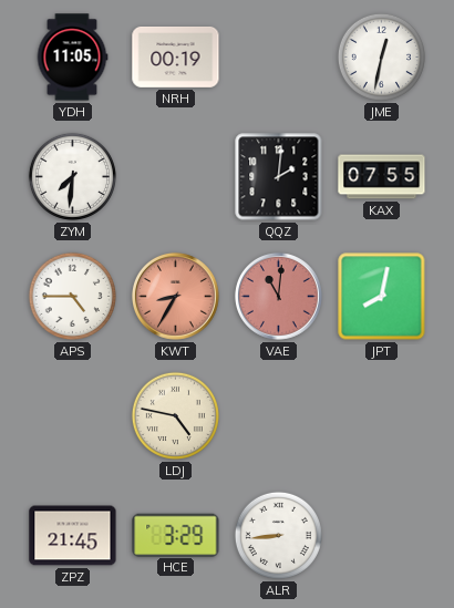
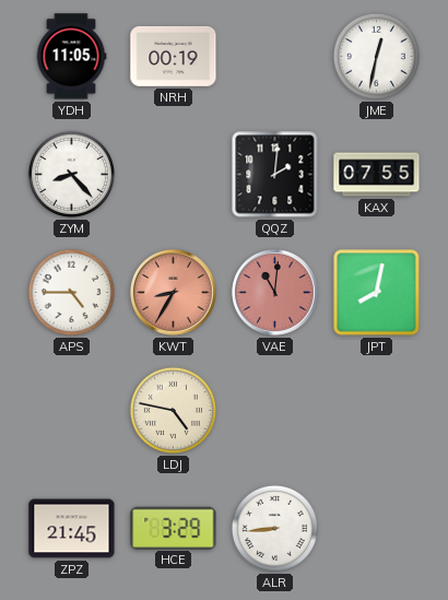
ZYM: 7:31 -> 8:23 (71, 174)
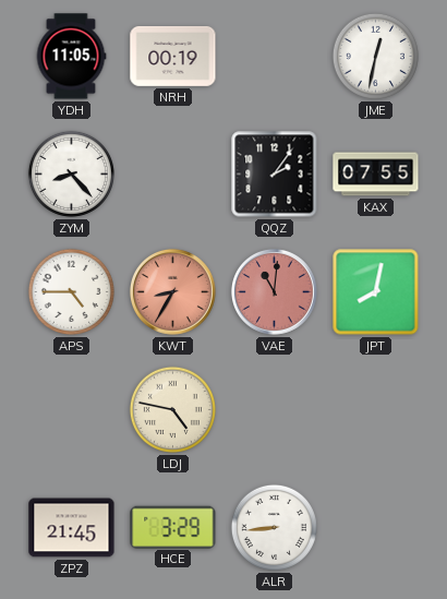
QQZ: 2:01 -> 2:06 (275, 175)
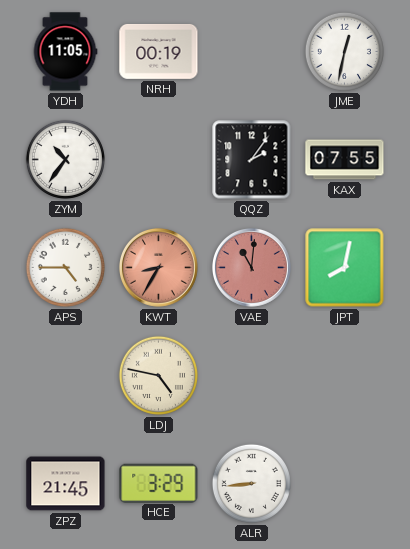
ZYM: 8:23 -> 10:36 (65, 159)
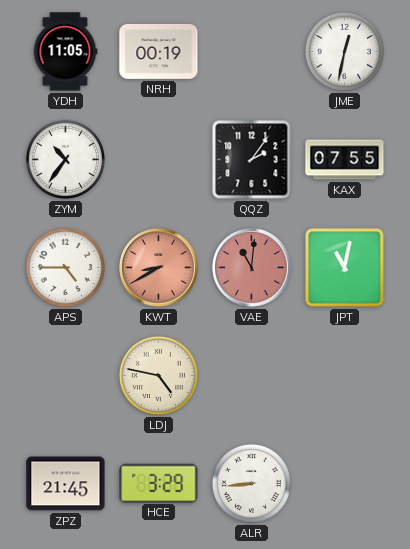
KWT: 8:35 -> 8:40 (158, 267)
JPT: 8:02 -> 11:02 (345, 268)
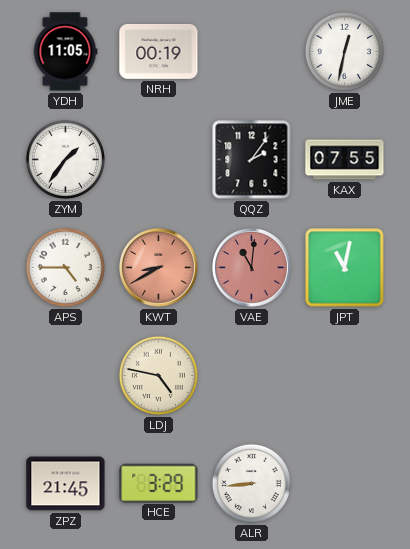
ZYM: 10:36 -> 1:36 (65, 159)
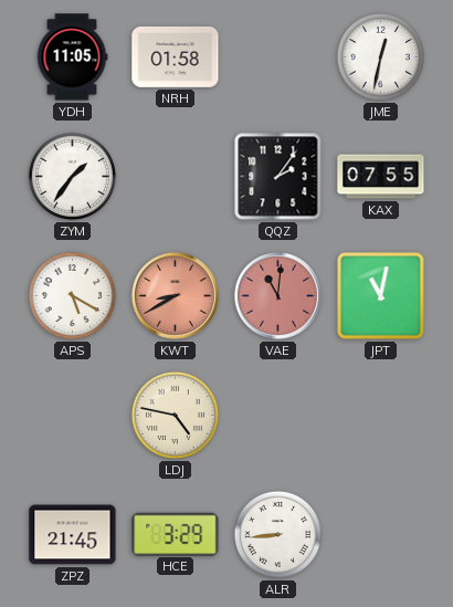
NRH: 00:19 -> 01:58 (176, 56)
APS: 4:45 -> 5:20 (72, 295)
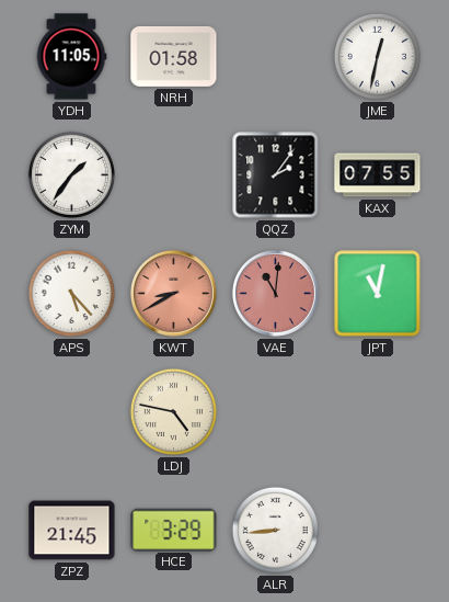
APS: 5:20 -> 5:23 (71, 293)
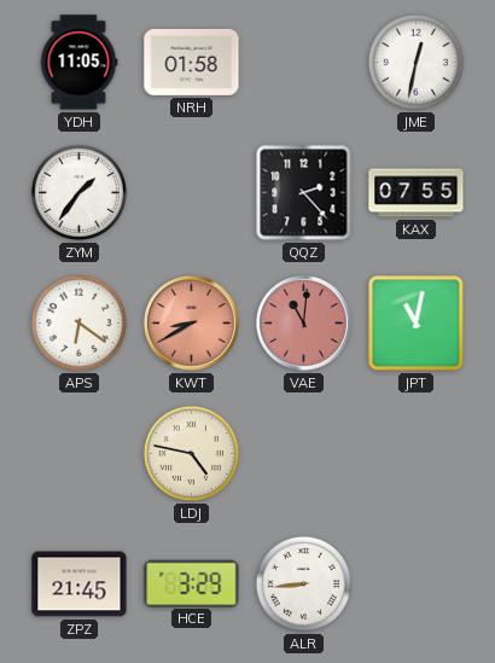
QQZ: 2:06 -> 2:23 (304, 193)
APS: 5:23 -> 6:21 (78, 322)
